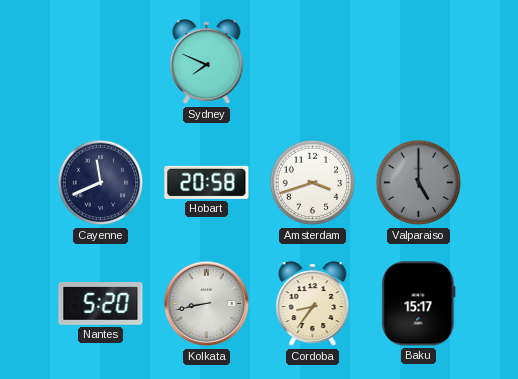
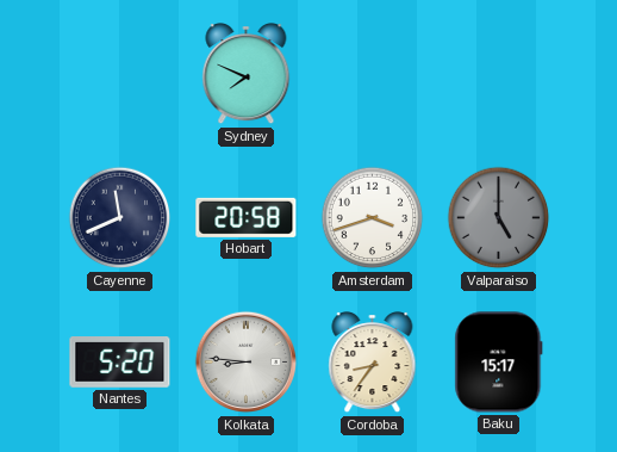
Kolkata: 8:43 -> 8:46 (247, 363)
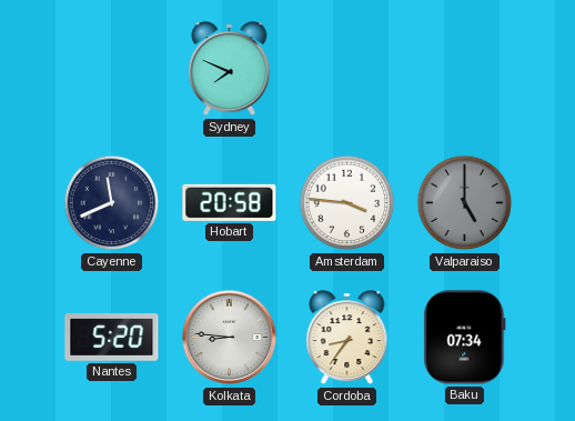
Amsterdam: 3:42 -> 3:46 (347, 203)
Baku: 15:17 -> 07:34 (465, 338)
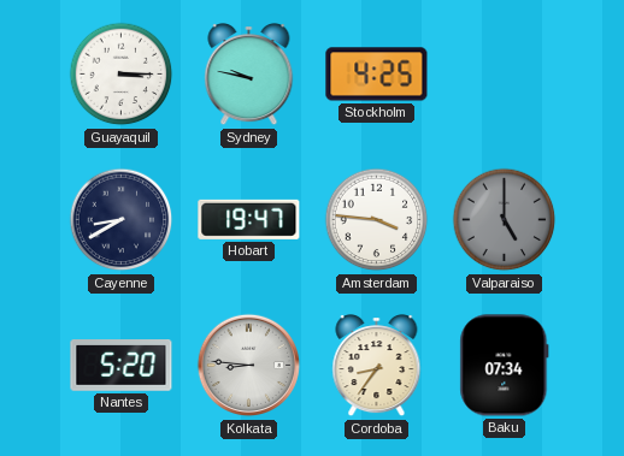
Guayaquil: none -> 3:15 (122, 75)
Sydney: 7:49 -> 9:47 (249, 76)
Stockholm: none -> 4:25 (377, 75)
Cayenne: 11:41 -> 8:40 (122, 220)
Hobart: 20:58 -> 19:47 (249, 219)
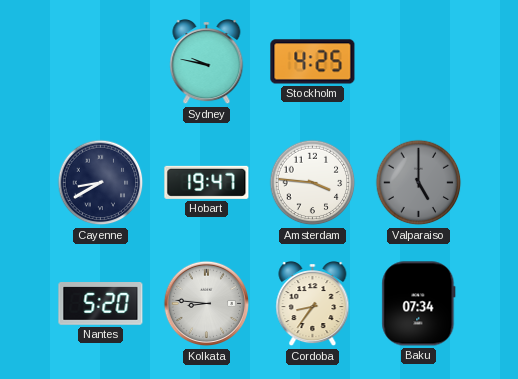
Guayaquil: 3:15 -> none (122, 75)
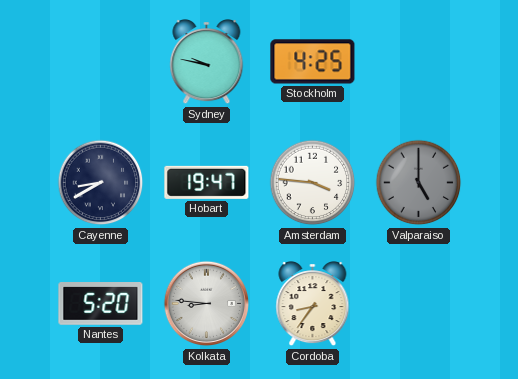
Baku: 07:34 -> none (419, 304)
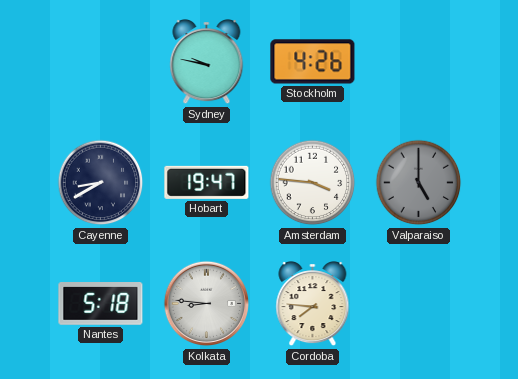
Stockholm: 4:25 -> 4:26 (313, 62)
Nantes: 5:20 -> 5:18 (101, 304)
Cordoba: 8:36 -> 7:46 (313, 305)
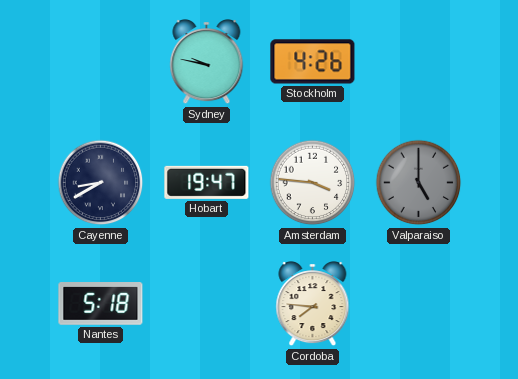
Kolkata: 8:46 -> none (207, 304)
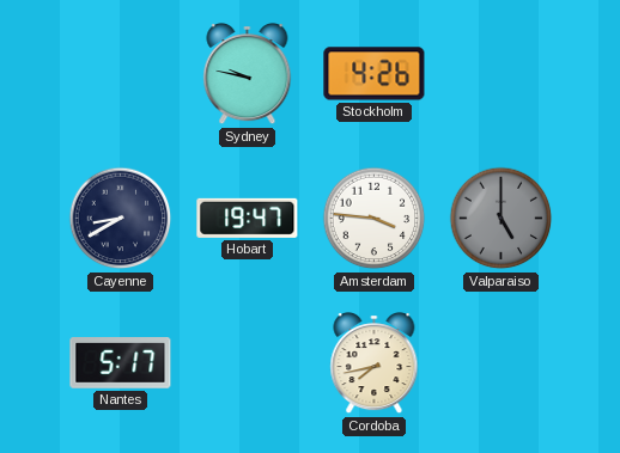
Nantes: 5:18 -> 5:17 (121, 363)
Cordoba: 7:46 -> 7:43 (375, 365)
